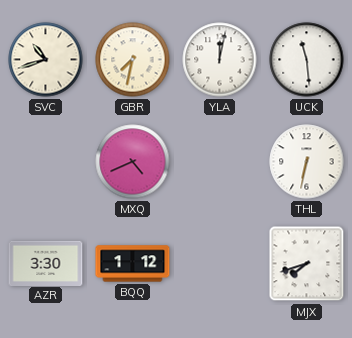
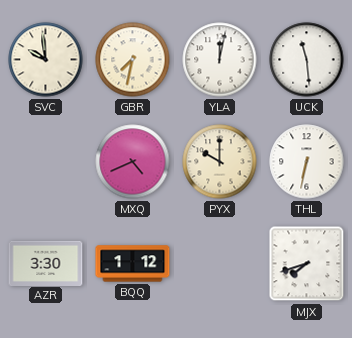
SVC: 10:42 -> 9:59 (46, 60)
PYX: none -> 10:00 (220, 162)
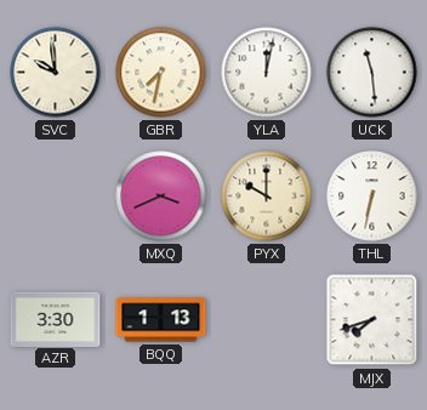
MXQ: 4:41 -> 3:41 (161, 197)
BQQ: 1:12 -> 1:13 (161, 320)
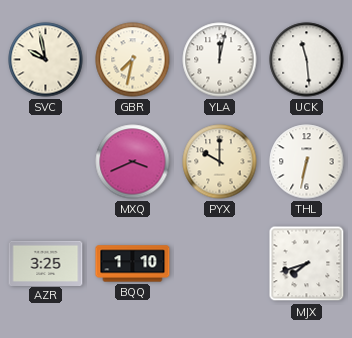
SVC: 9:59 -> 9:58 (46, 60)
AZR: 3:30 -> 3:25 (46, 263)
BQQ: 1:13 -> 1:10 (133, 264)
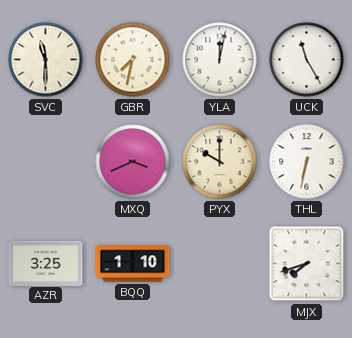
SVC: 9:58 -> 11:30 (46, 60)
UCK: 11:29 -> 11:25 (307, 60)
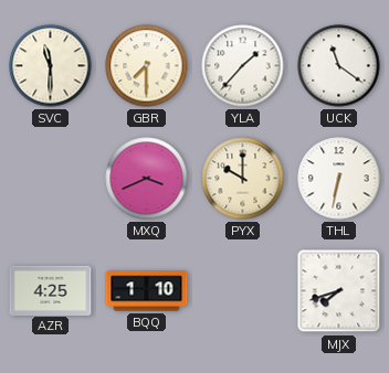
GBR: 7:32 -> 7:30 (147, 66)
YLA: 12:02 -> 1:37 (243, 66)
UCK: 11:25 -> 11:21 (339, 66)
AZR: 3:25 -> 4:25 (51, 290)
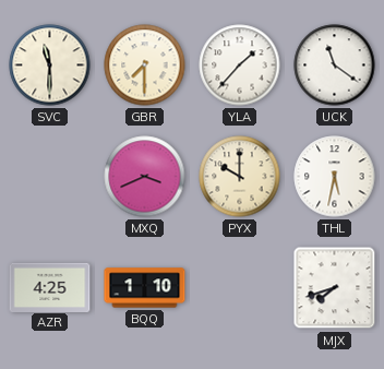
THL: 6:32 -> 5:32 (335, 177)
